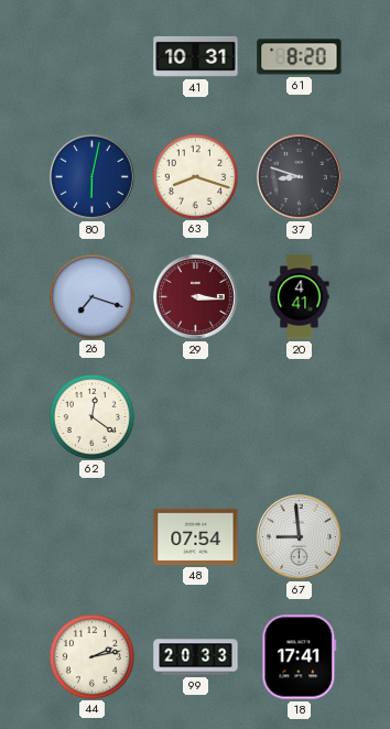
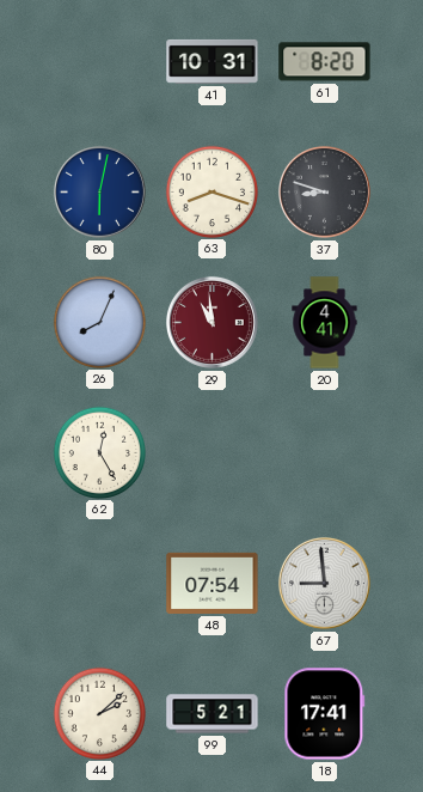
26: 7:18 -> 8:04 (99, 322)
29: 3:16 -> 10:59 (211, 322)
62: 12:21 -> 12:25 (99, 452)
44: 2:13 -> 2:08 (99, 713)
99: 20:33 -> 5:21 (213, 714)
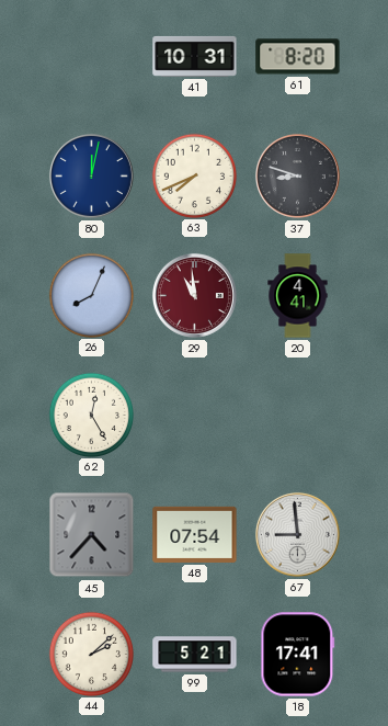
80: 6:02 -> 12:02 (91, 175)
63: 8:18 -> 7:41 (194, 175)
45: none -> 4:37 (92, 535)
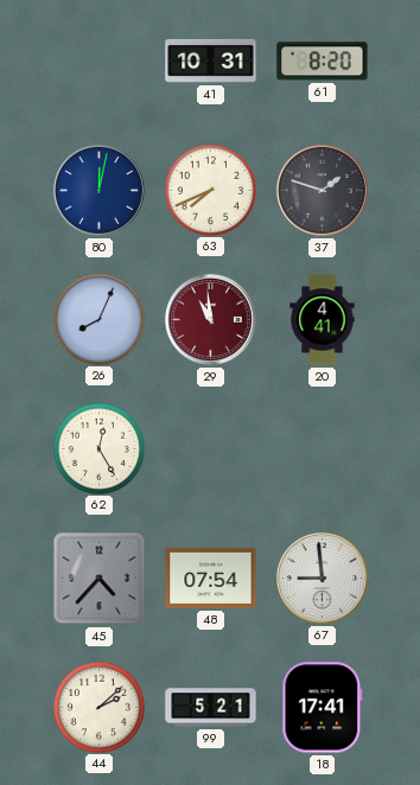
37: 8:48 -> 1:48 (322, 190)
